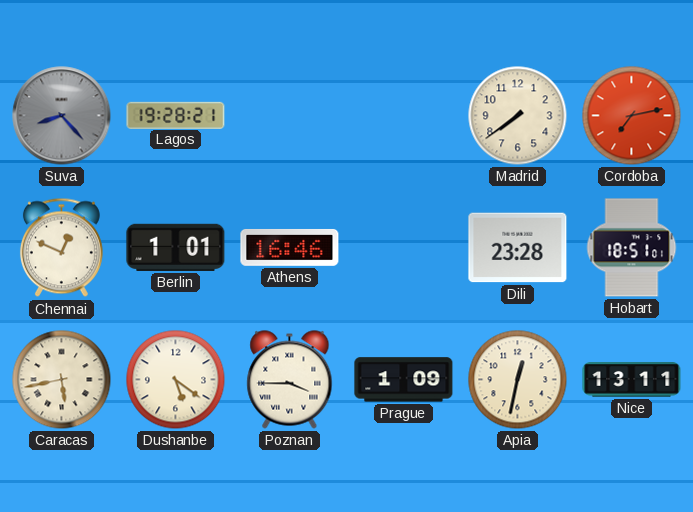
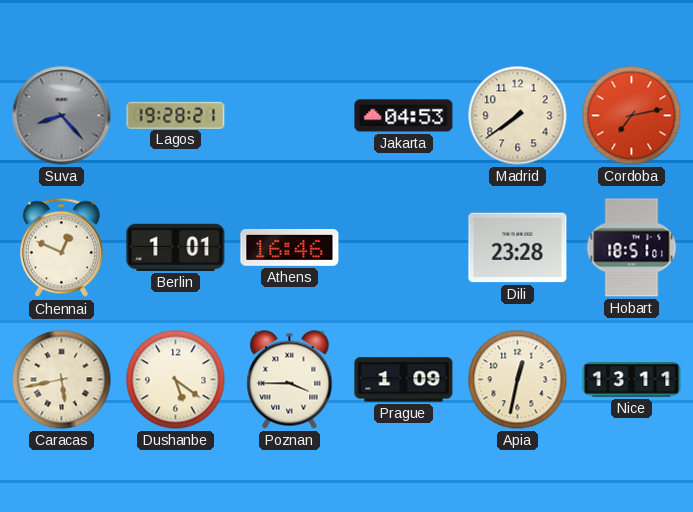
Jakarta: none -> 04:53 (404, 116)
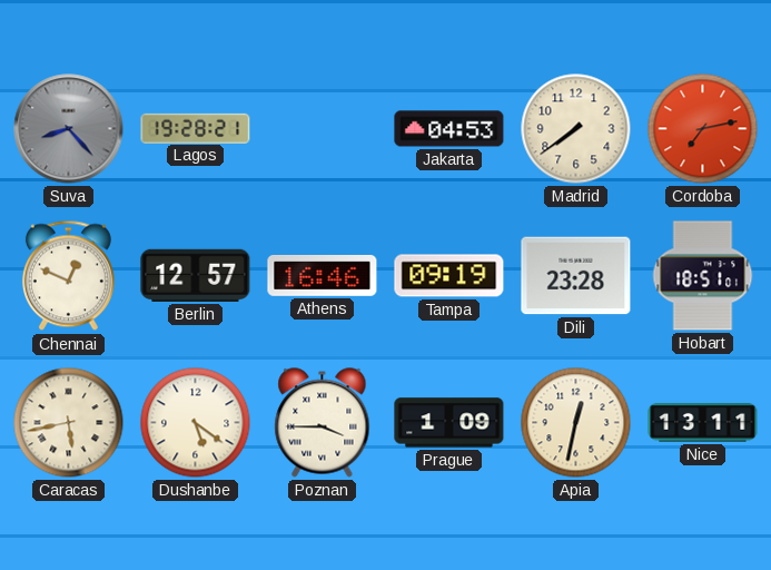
Berlin: 1:01 -> 12:57 (196, 275)
Tampa: none -> 09:19 (449, 276)
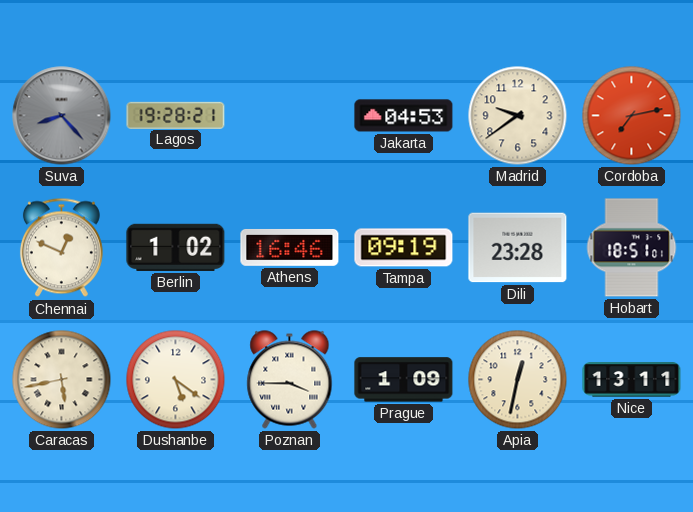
Madrid: 7:39 -> 9:39 (518, 116)
Berlin: 12:57 -> 1:02 (176, 247)
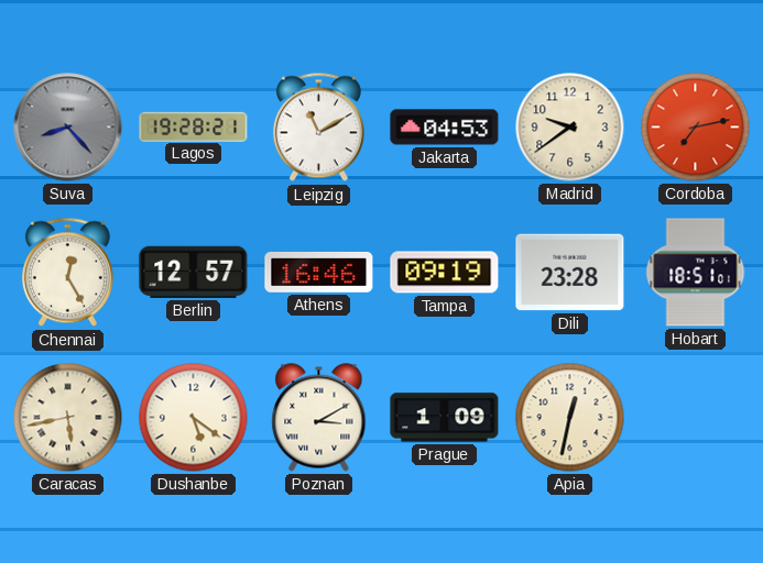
Leipzig: none -> 11:10 (318, 128)
Chennai: 12:49 -> 12:25 (67, 273)
Berlin: 1:02 -> 12:57 (194, 272)
Poznan: 3:45 -> 3:10 (319, 418)
Nice: 13:11 -> none (632, 380)
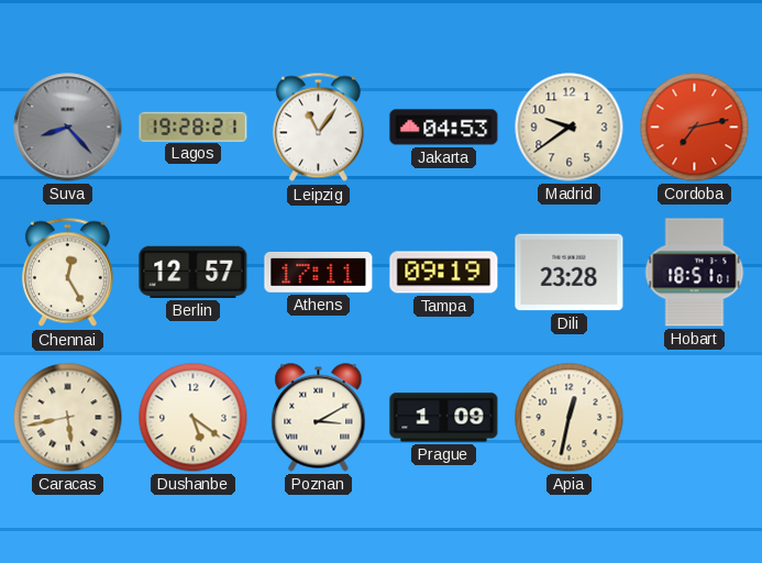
Leipzig: 11:10 -> 11:06 (318, 128)
Athens: 16:46 -> 17:11 (319, 272)
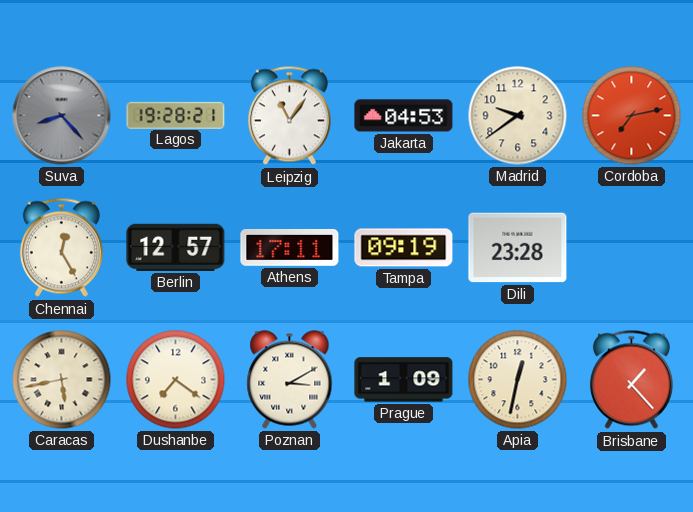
Hobart: 18:51 -> none (695, 273)
Dushanbe: 5:21 -> 7:21 (176, 380)
Brisbane: none -> 1:23 (631, 380)
